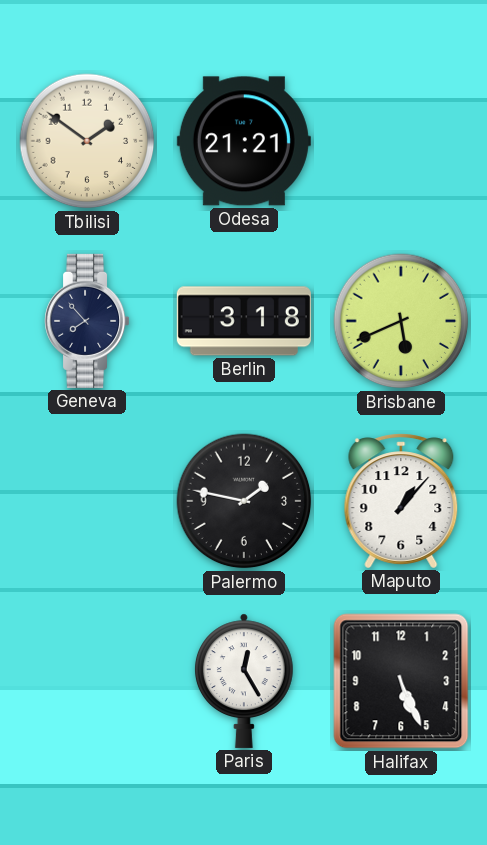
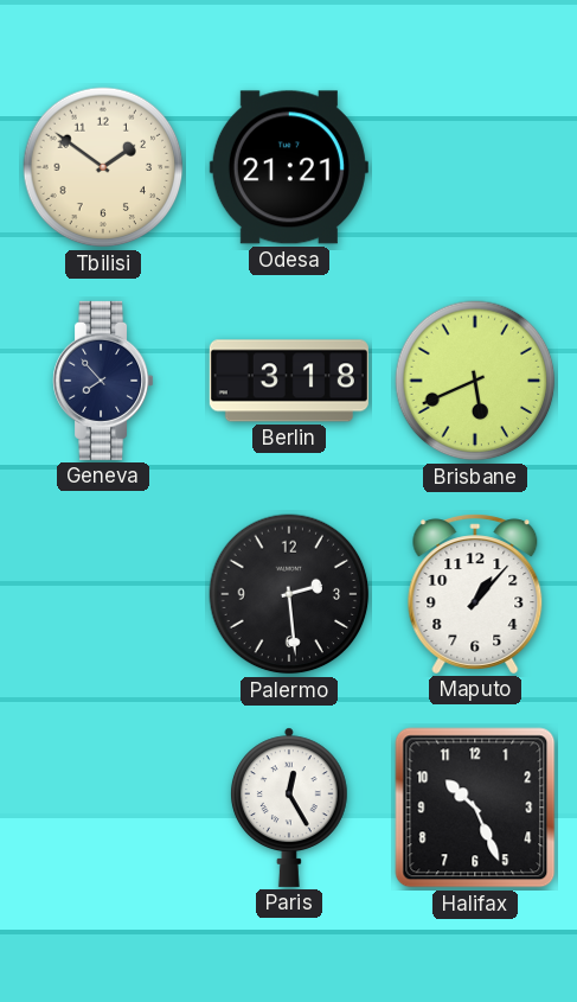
Palermo: 1:47 -> 2:29 (289, 594)
Halifax: 5:26 -> 10:26 (475, 808)
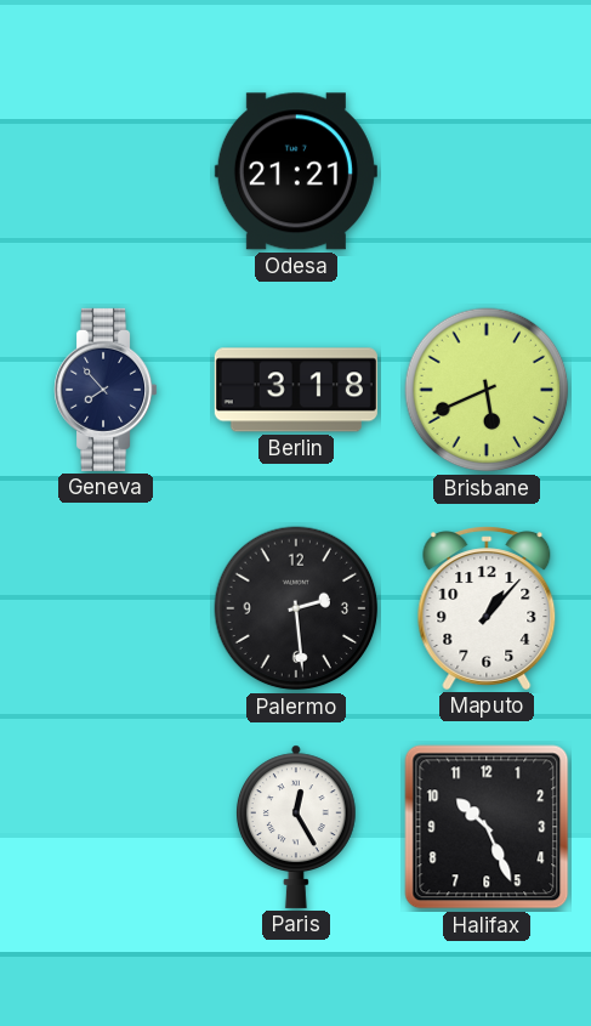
Tbilisi: 1:51 -> none (103, 167)
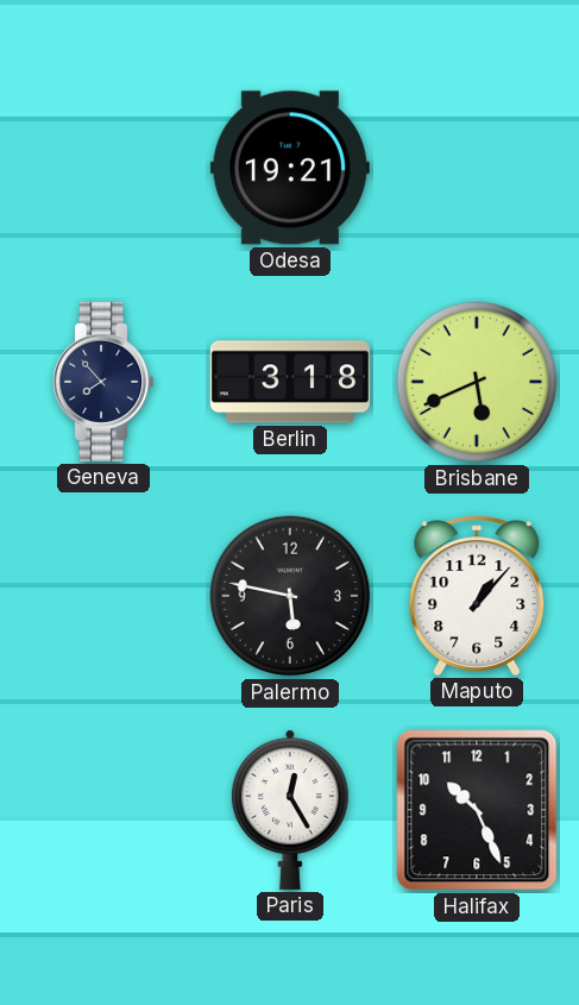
Odesa: 21:21 -> 19:21 (290, 168)
Palermo: 2:29 -> 5:47 (290, 596)
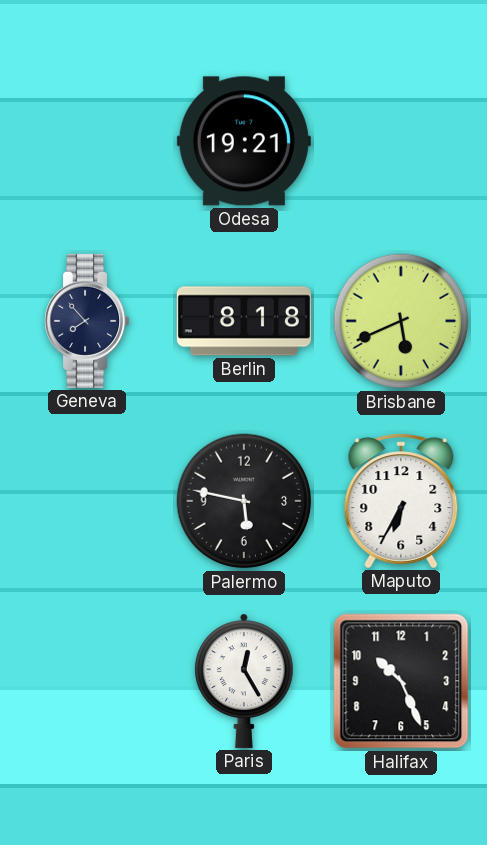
Berlin: 3:18 -> 8:18 (244, 321)
Maputo: 1:07 -> 6:35 (401, 501)
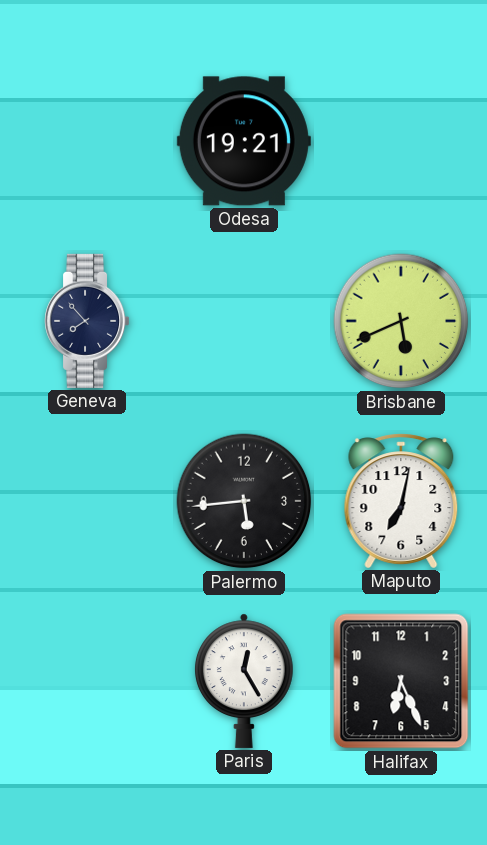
Berlin: 8:18 -> none (244, 321)
Palermo: 5:47 -> 5:44 (244, 501)
Maputo: 6:35 -> 7:02 (401, 501)
Halifax: 10:26 -> 6:26 (401, 681)
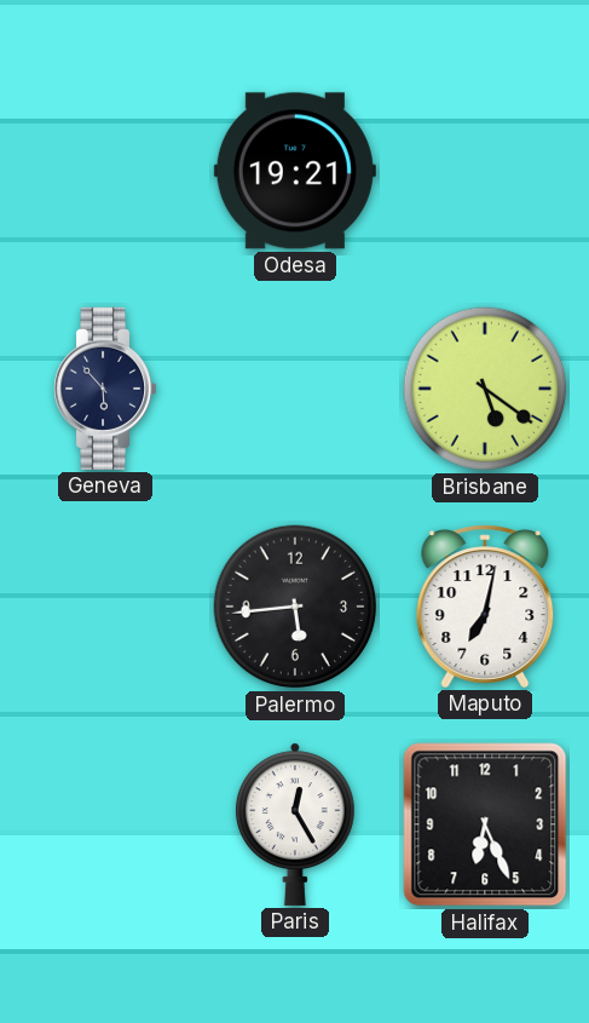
Geneva: 7:53 -> 5:53 (106, 389)
Brisbane: 5:41 -> 5:21 (485, 389)
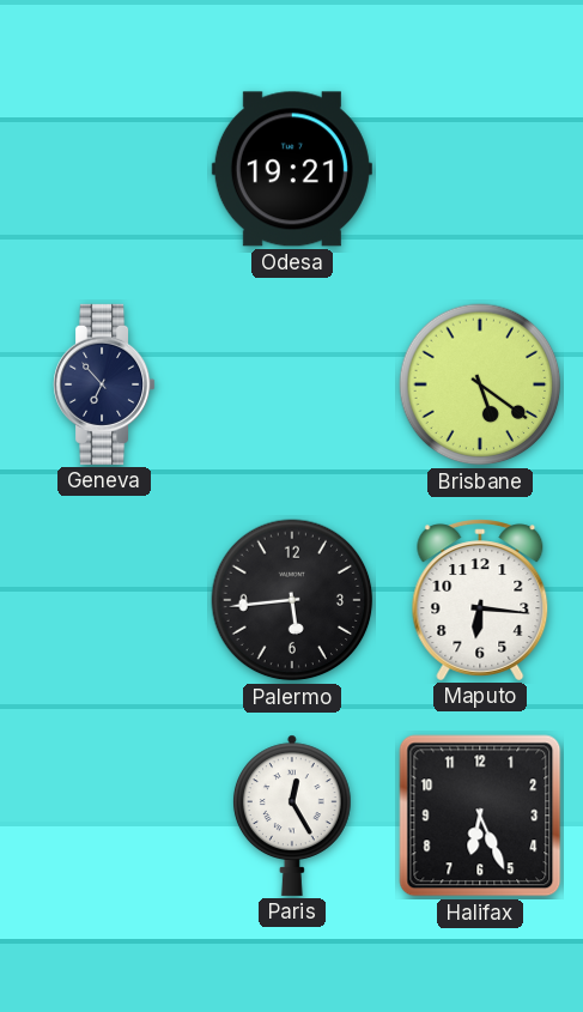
Geneva: 5:53 -> 6:53 (105, 384)
Maputo: 7:02 -> 6:16 (480, 600)
